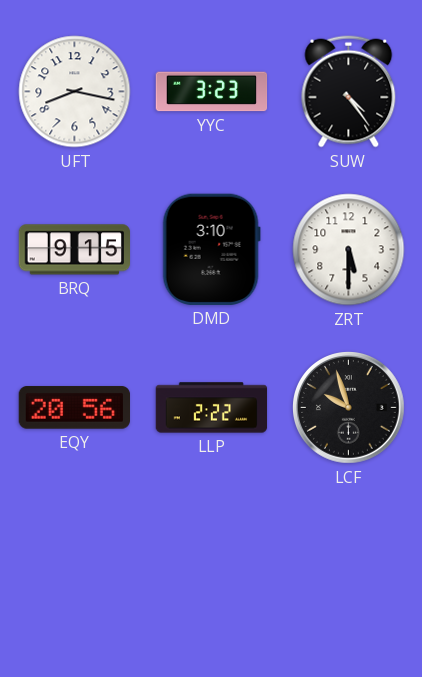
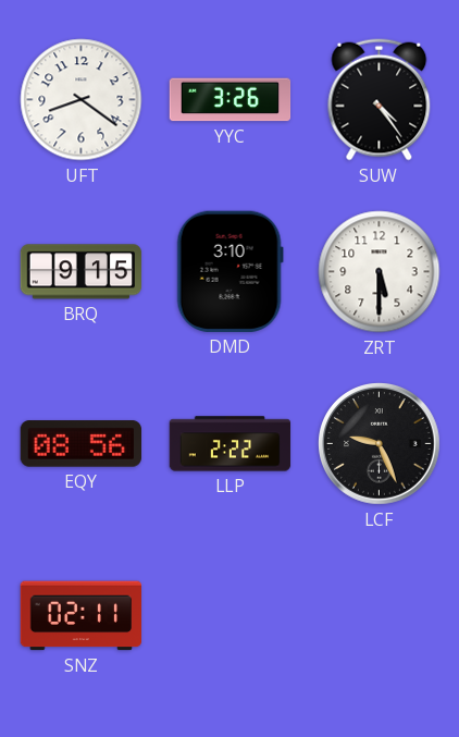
UFT: 8:17 -> 8:21 (82, 100)
YYC: 3:23 -> 3:26 (231, 100)
EQY: 20:56 -> 08:56 (80, 444)
LCF: 9:57 -> 9:26 (380, 444)
SNZ: none -> 02:11 (80, 616)
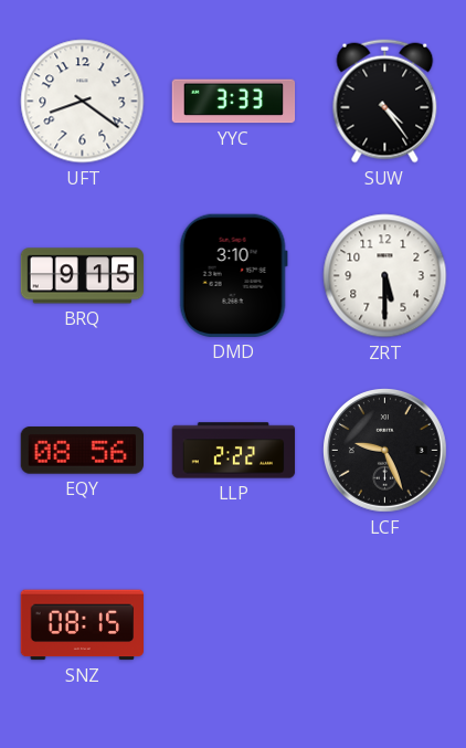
YYC: 3:26 -> 3:33 (234, 102)
SNZ: 02:11 -> 08:15 (82, 625)
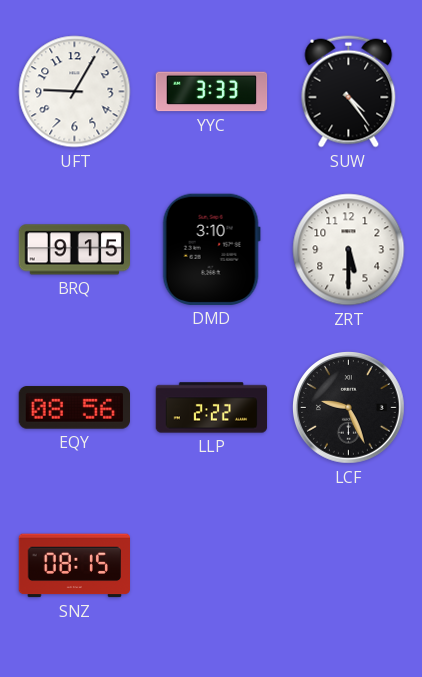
UFT: 8:21 -> 9:05 (75, 92)
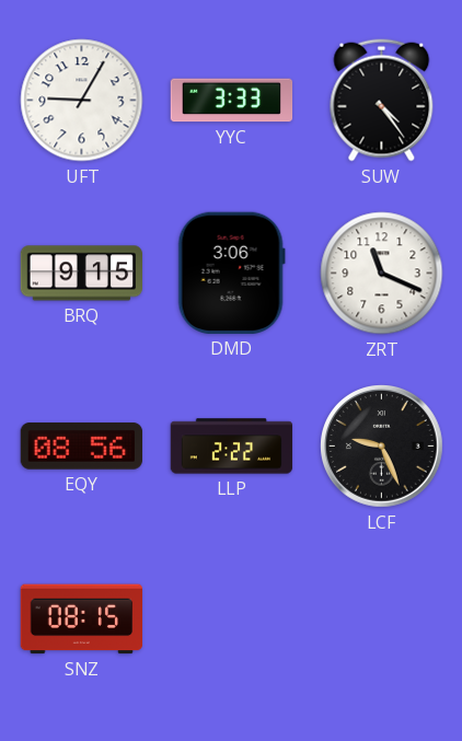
DMD: 3:10 -> 3:06 (231, 273)
ZRT: 5:30 -> 11:19 (382, 274)
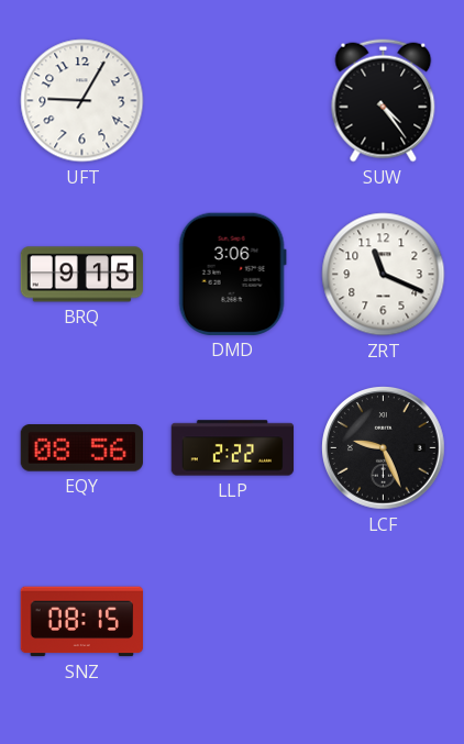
YYC: 3:33 -> none (232, 101)
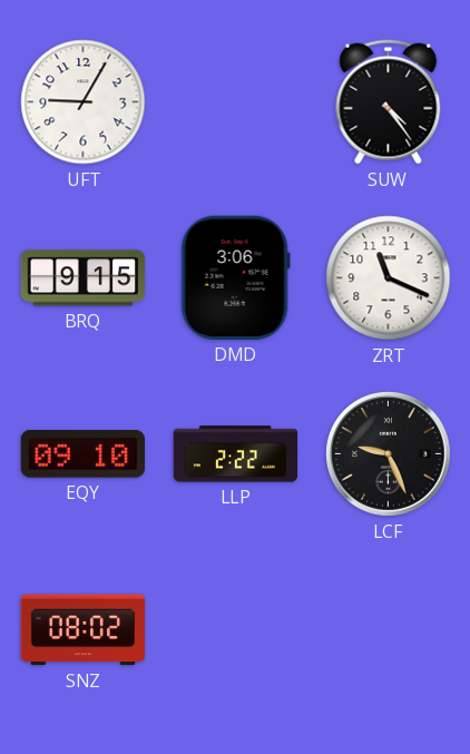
EQY: 08:56 -> 09:10 (82, 454)
SNZ: 08:15 -> 08:02 (82, 630)
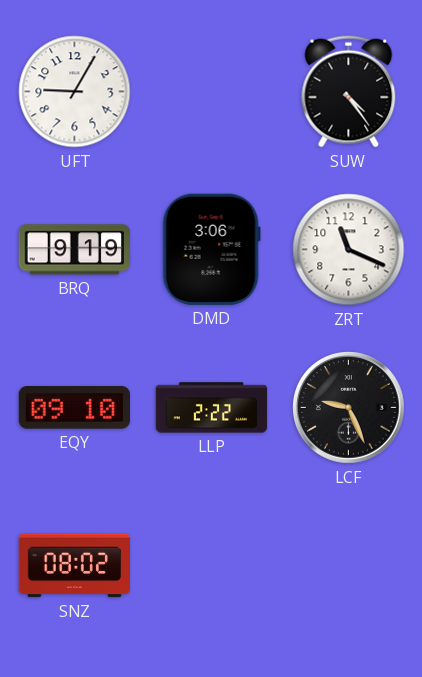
BRQ: 9:15 -> 9:19 (75, 250)
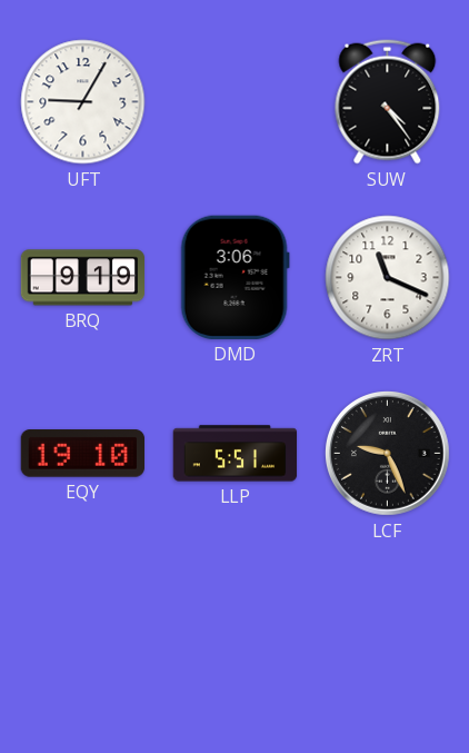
EQY: 09:10 -> 19:10 (82, 454)
LLP: 2:22 -> 5:51 (236, 454)
SNZ: 08:02 -> none (74, 566)
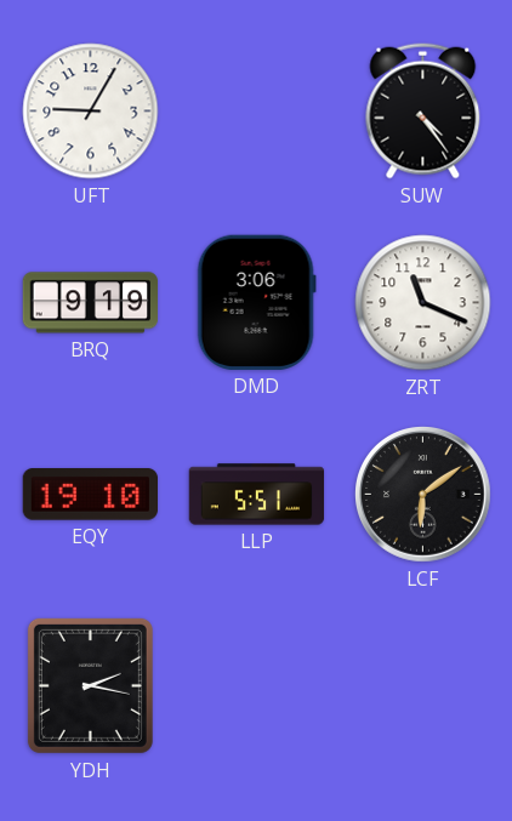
LCF: 9:26 -> 6:09 (423, 495)
YDH: none -> 2:17 (90, 685)
